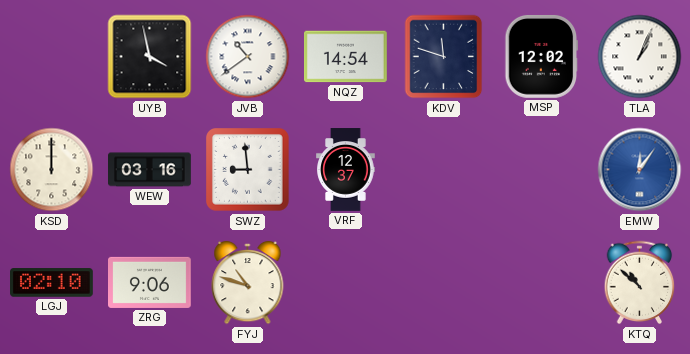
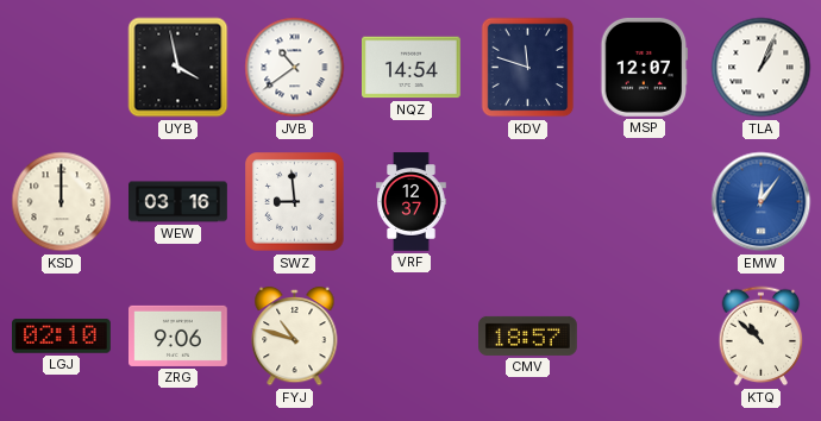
MSP: 12:02 -> 12:07 (645, 68)
CMV: none -> 18:57 (528, 335)
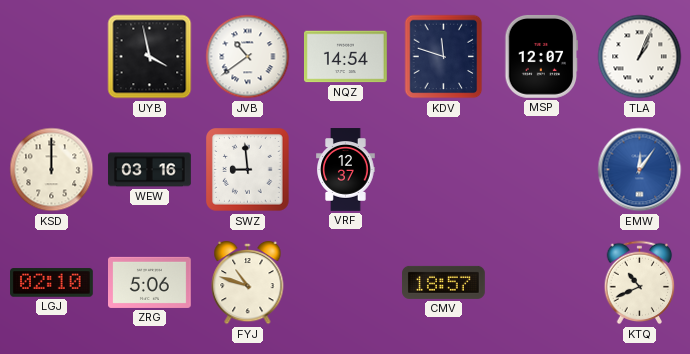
ZRG: 9:06 -> 5:06 (150, 282)
KTQ: 10:52 -> 10:41 (640, 283)
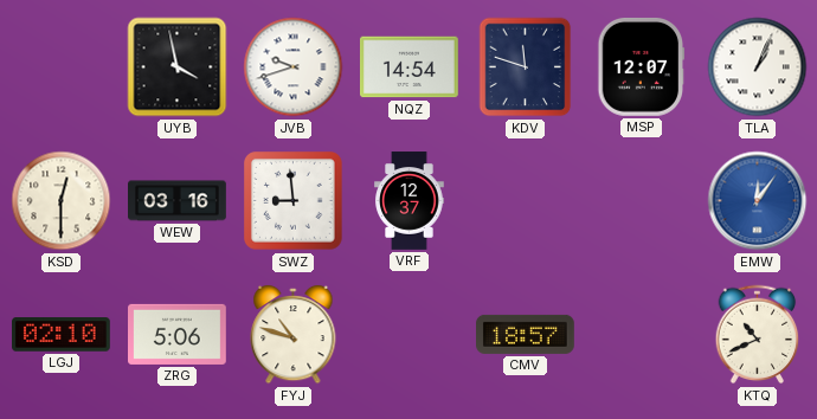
JVB: 10:39 -> 9:42 (294, 67)
KSD: 12:00 -> 12:30 (62, 201)
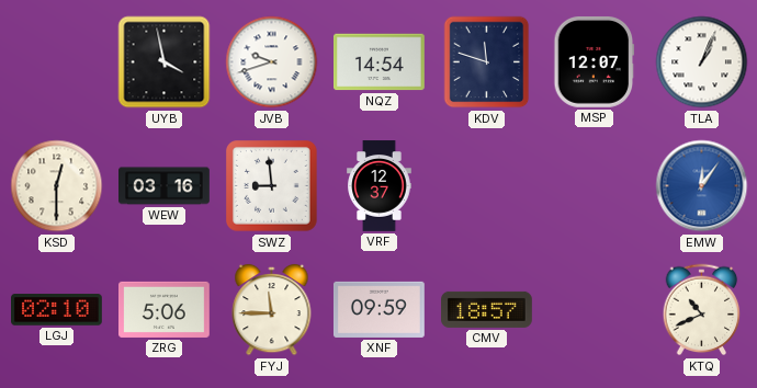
FYJ: 10:48 -> 11:45 (272, 310)
XNF: none -> 09:59 (380, 309)
